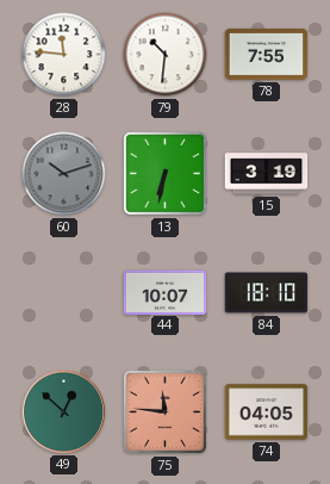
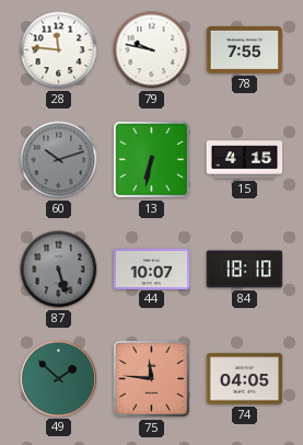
79: 10:31 -> 9:47 (152, 50)
15: 3:19 -> 4:15 (245, 160)
87: none -> 5:27 (59, 270)
49: 12:52 -> 1:52 (58, 378)
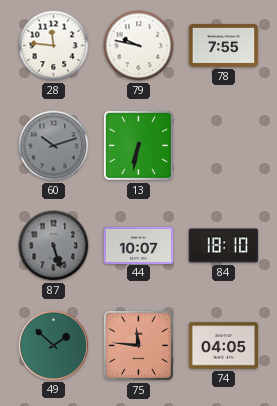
15: 4:15 -> none (245, 160)
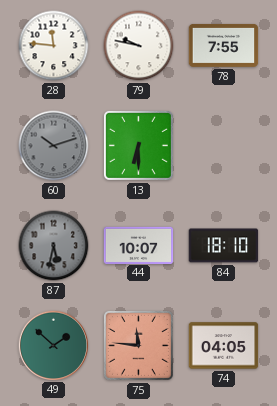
13: 6:32 -> 6:30 (138, 145)
87: 5:27 -> 5:32 (54, 246)
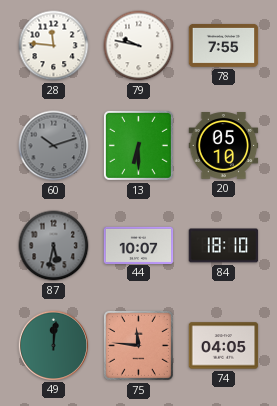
20: none -> 05:10 (224, 146)
49: 1:52 -> 12:01 (53, 345)
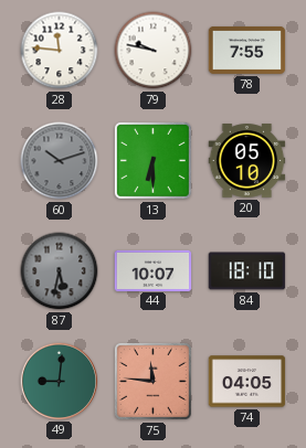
49: 12:01 -> 9:01 (59, 381)
